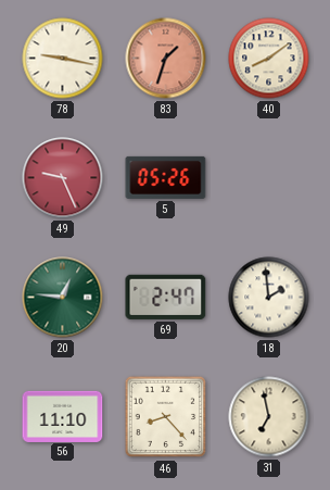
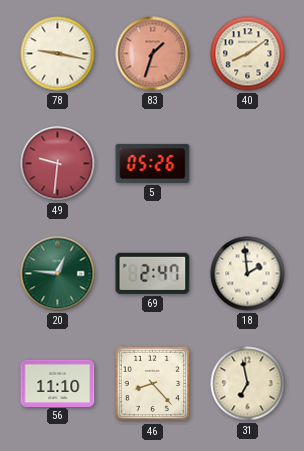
49: 9:26 -> 9:31 (58, 164)
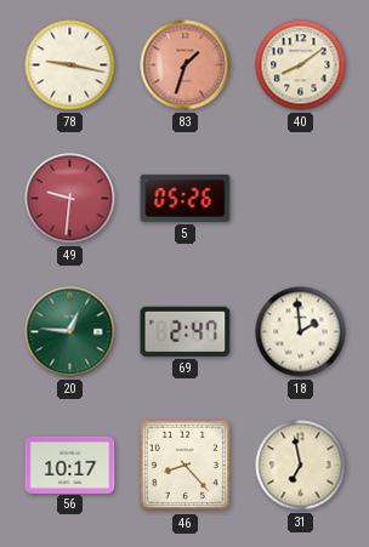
56: 11:10 -> 10:17 (70, 465)
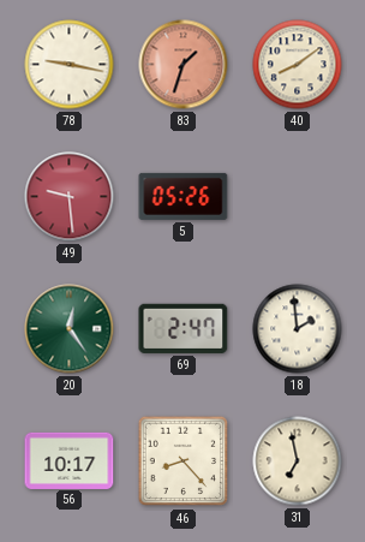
49: 9:31 -> 9:29 (70, 197)
20: 12:46 -> 12:24 (70, 329)
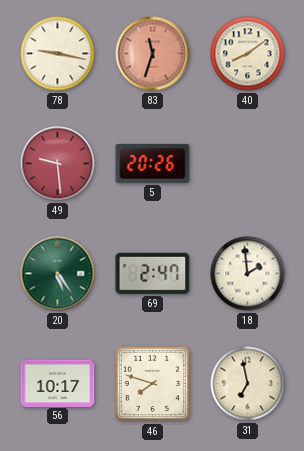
83: 1:33 -> 11:33 (153, 54)
5: 05:26 -> 20:26 (153, 163)
20: 12:24 -> 5:24 (58, 274)
46: 8:23 -> 7:48 (153, 384)
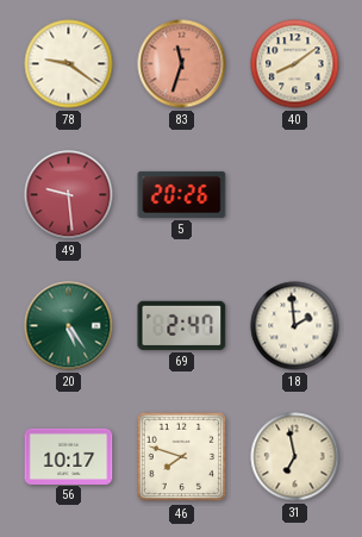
78: 9:17 -> 9:21 (69, 64)
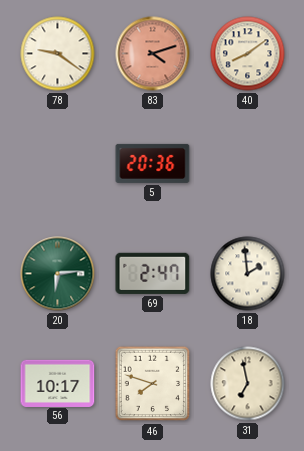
83: 11:33 -> 4:12 (153, 54)
49: 9:29 -> none (69, 195)
5: 20:26 -> 20:36 (153, 163)
20: 5:24 -> 6:14 (58, 274)
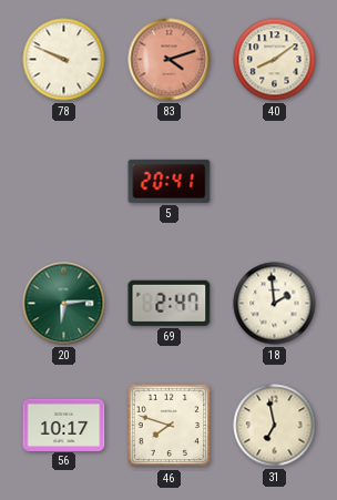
78: 9:21 -> 9:49 (64, 60)
5: 20:36 -> 20:41 (170, 181)
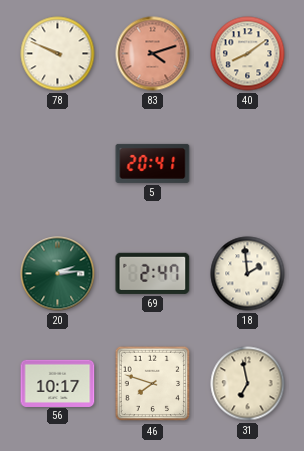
20: 6:14 -> 2:14 (58, 274)
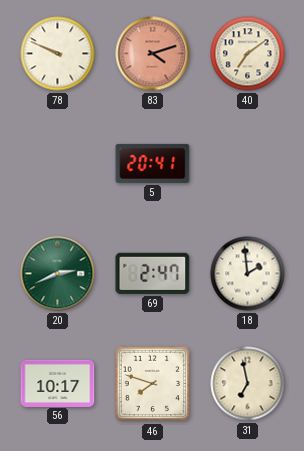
40: 8:09 -> 7:09 (248, 54)
20: 2:14 -> 2:41 (58, 274)
